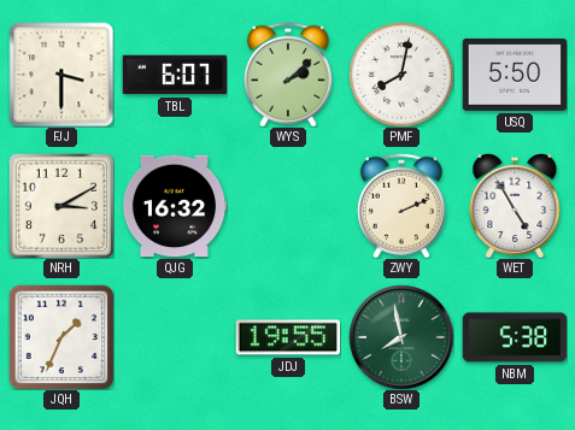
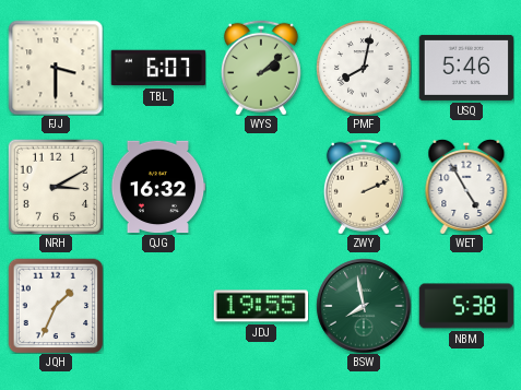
USQ: 5:50 -> 5:46 (466, 68)
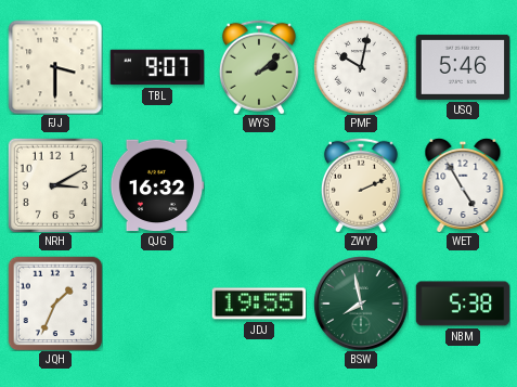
TBL: 6:07 -> 9:07 (157, 67)
PMF: 8:02 -> 10:02 (361, 67)
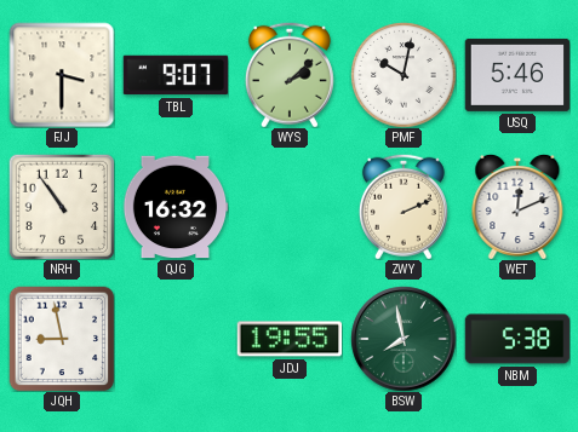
NRH: 3:10 -> 10:54 (62, 207)
WET: 4:55 -> 12:11 (517, 207)
JQH: 1:34 -> 8:58 (62, 339)
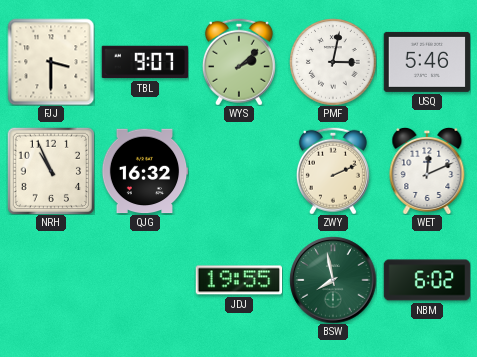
PMF: 10:02 -> 3:02 (333, 62)
NRH: 10:54 -> 10:56 (51, 171)
JQH: 8:58 -> none (62, 339)
NBM: 5:38 -> 6:02 (427, 280)
